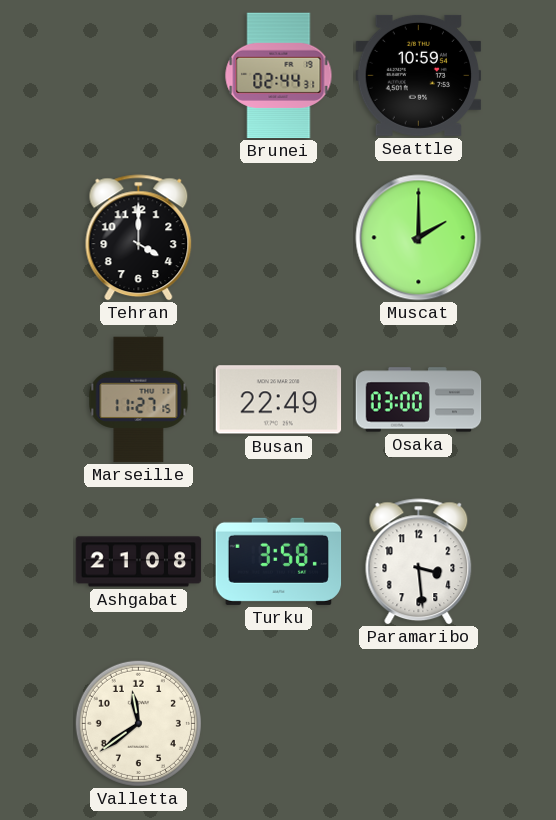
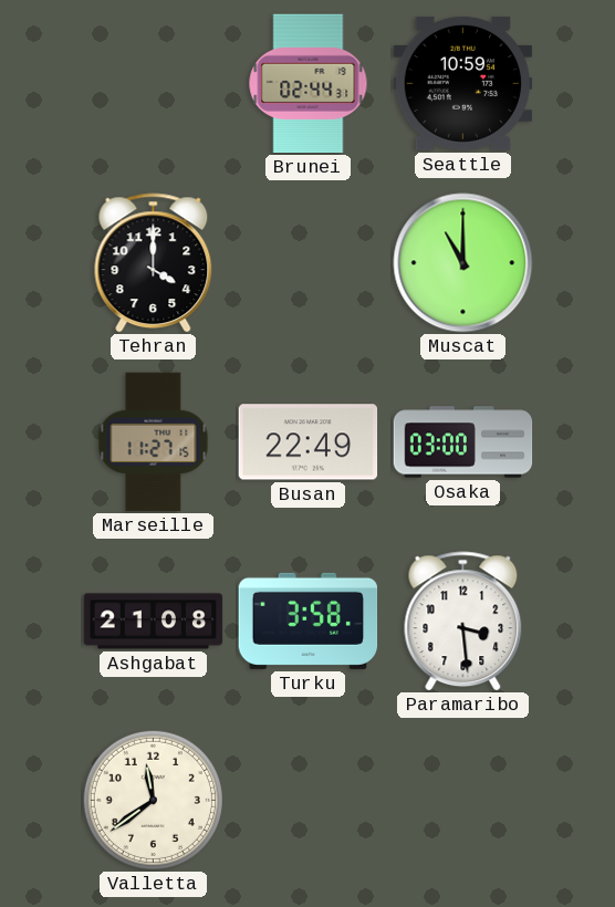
Muscat: 2:00 -> 11:00 (463, 263)
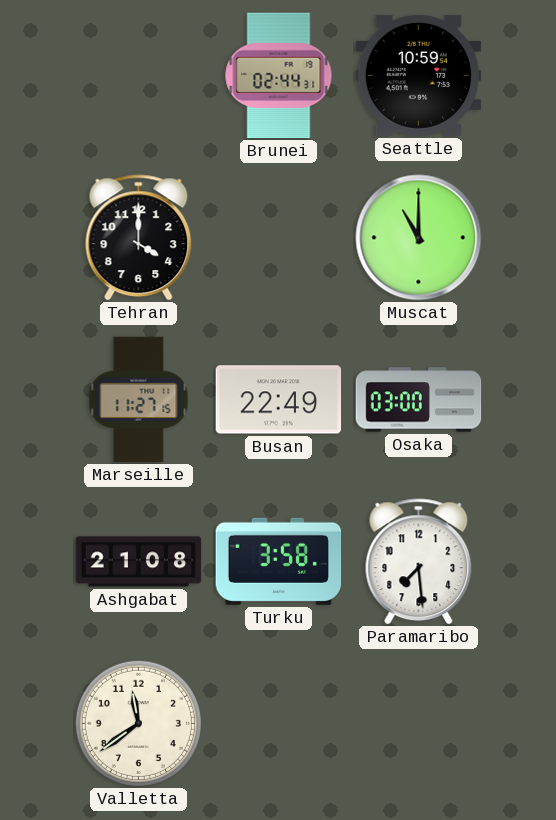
Paramaribo: 3:29 -> 7:29 (419, 562)
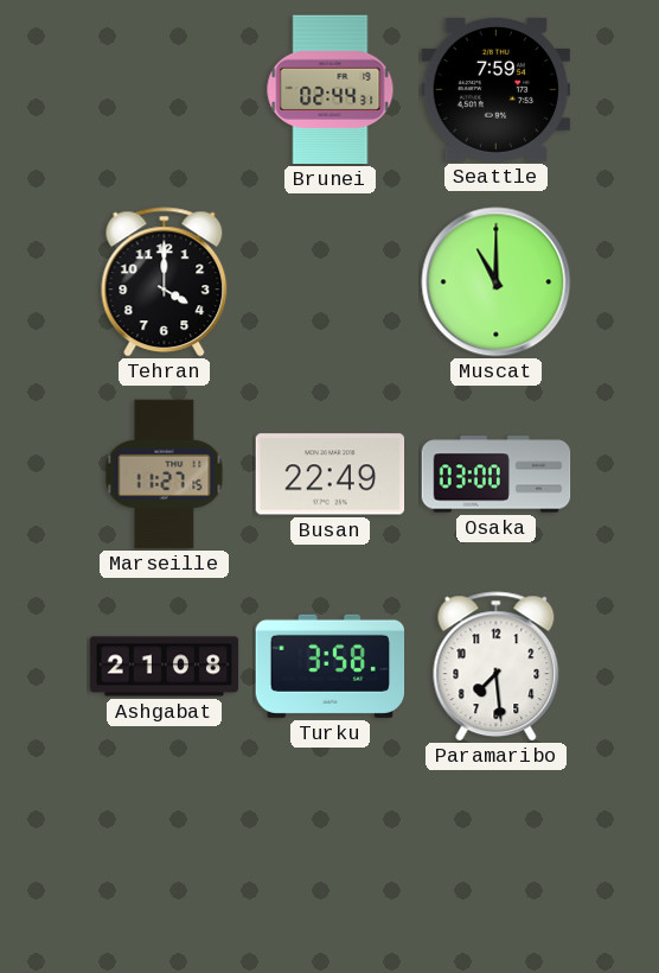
Seattle: 10:59 -> 7:59 (497, 89)
Valletta: 11:39 -> none (138, 723)
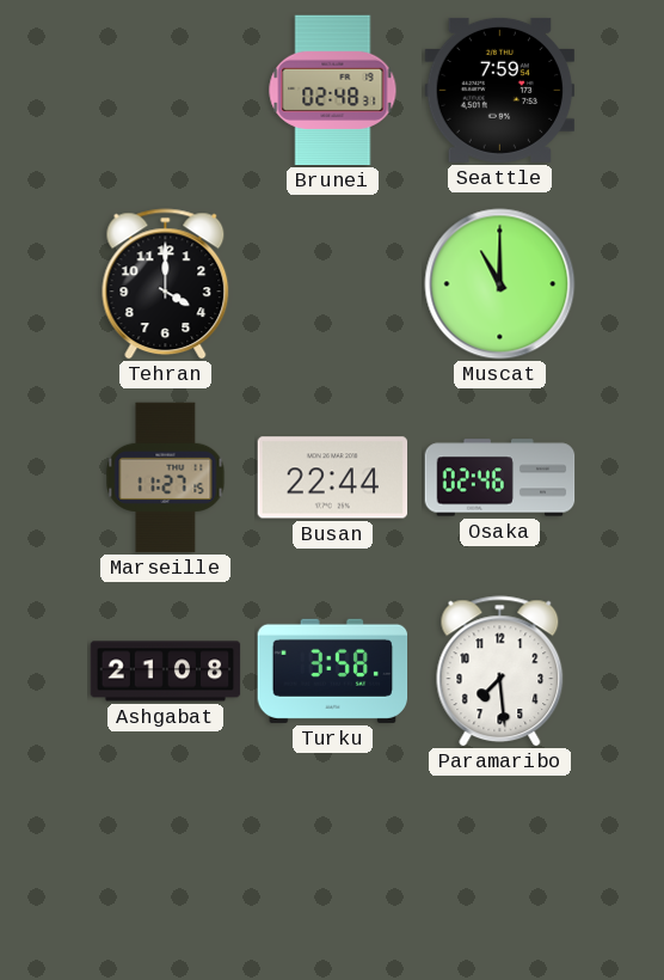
Brunei: 02:44 -> 02:48 (333, 91)
Busan: 22:49 -> 22:44 (333, 478)
Osaka: 03:00 -> 02:46 (500, 478)
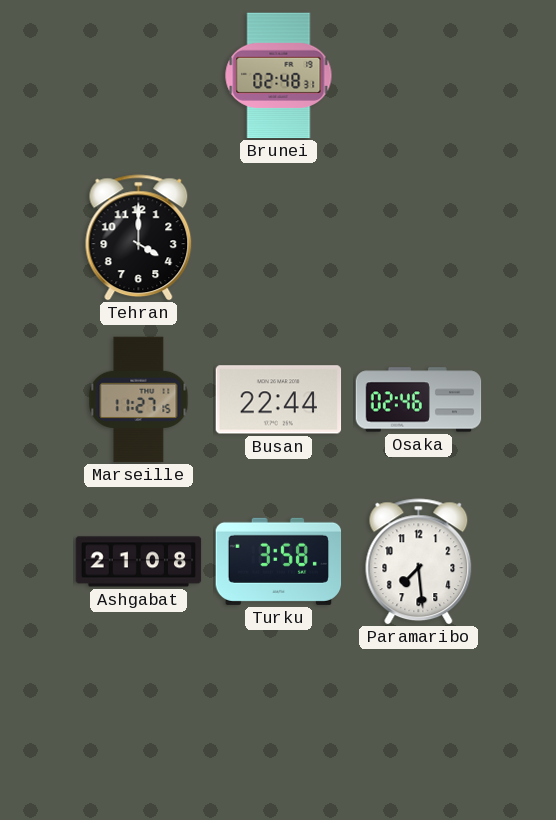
Seattle: 7:59 -> none (500, 90)
Muscat: 11:00 -> none (500, 284)
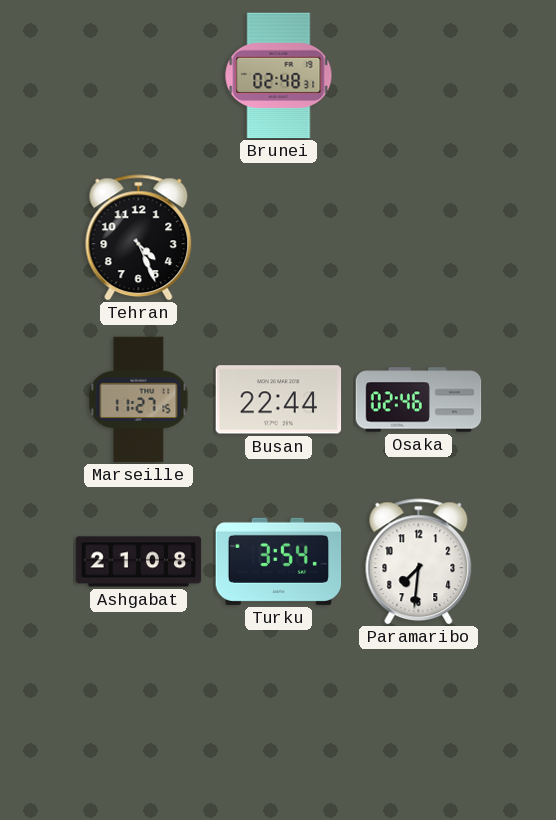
Tehran: 4:00 -> 4:26 (139, 238)
Turku: 3:58 -> 3:54 (279, 561)
Paramaribo: 7:29 -> 7:31 (419, 562)
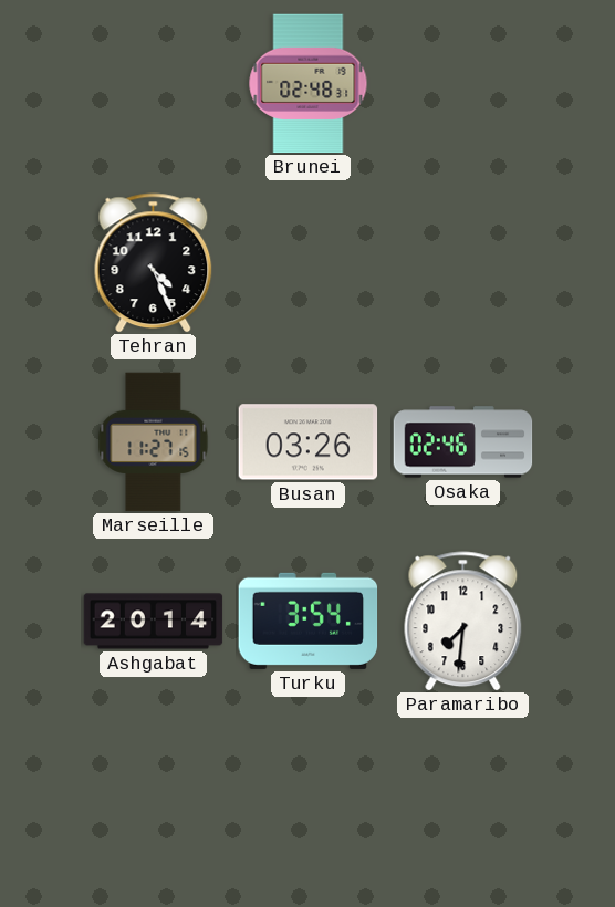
Busan: 22:44 -> 03:26 (309, 442)
Ashgabat: 21:08 -> 20:14 (154, 622)
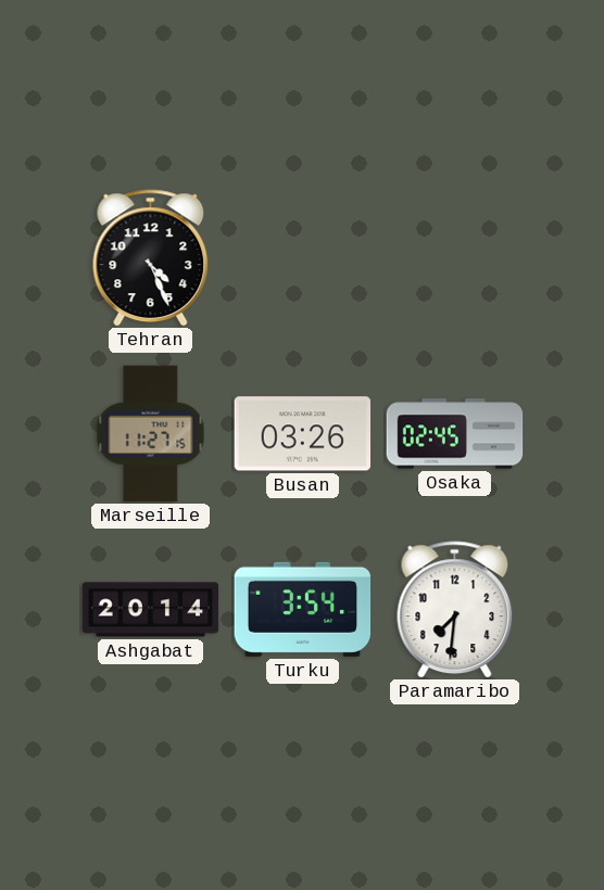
Brunei: 02:48 -> none (309, 84)
Osaka: 02:46 -> 02:45 (455, 434)
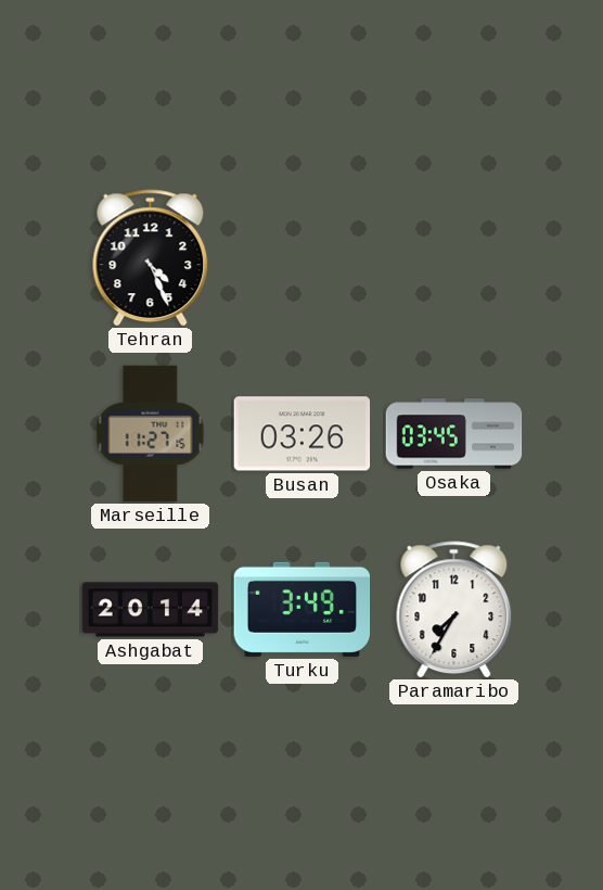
Osaka: 02:45 -> 03:45 (454, 434)
Turku: 3:54 -> 3:49 (303, 609)
Paramaribo: 7:31 -> 7:35 (454, 610)
